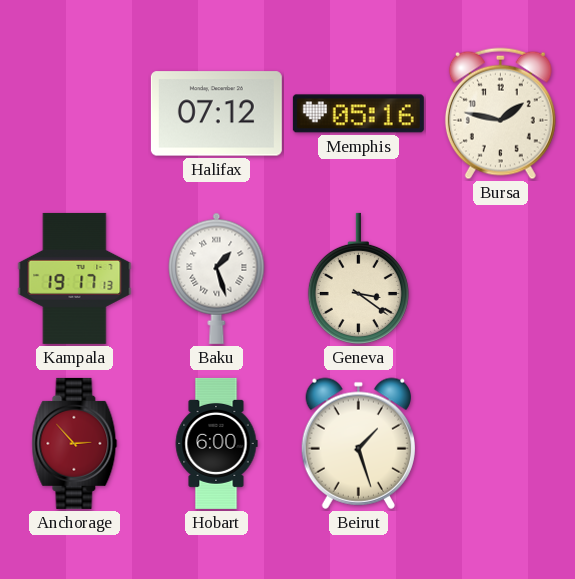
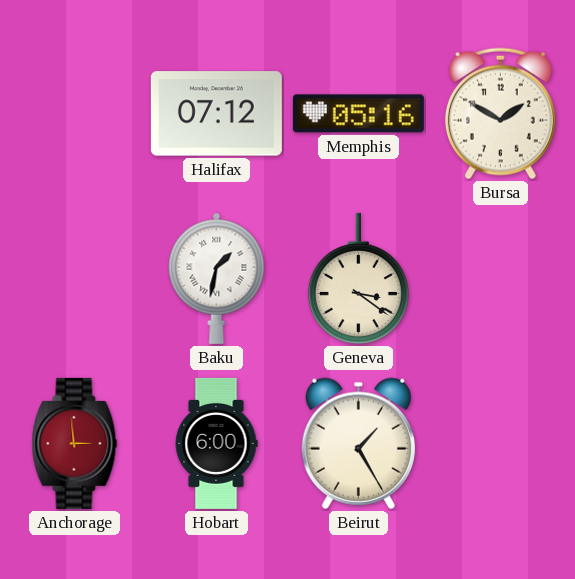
Bursa: 1:47 -> 1:50 (500, 114)
Kampala: 19:17 -> none (75, 278)
Baku: 1:27 -> 1:32 (217, 278)
Anchorage: 2:53 -> 2:59 (75, 443)
Beirut: 1:27 -> 1:25 (358, 443)
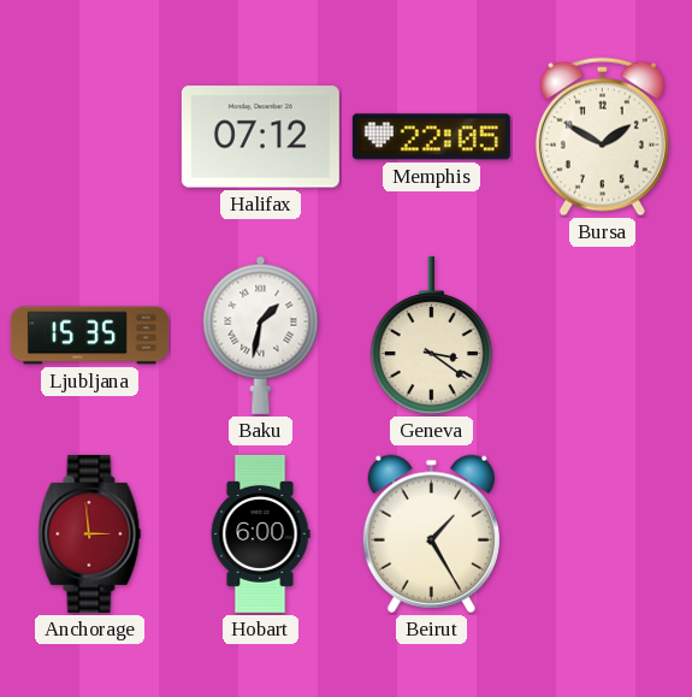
Memphis: 05:16 -> 22:05 (431, 137)
Ljubljana: none -> 15:35 (89, 336)
